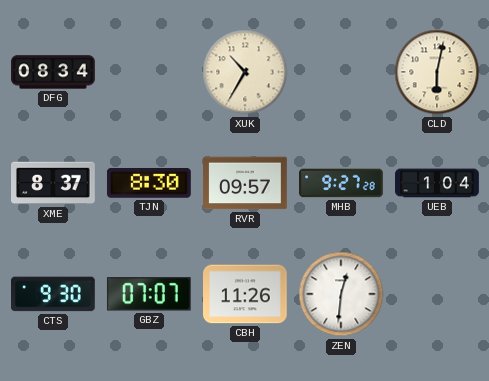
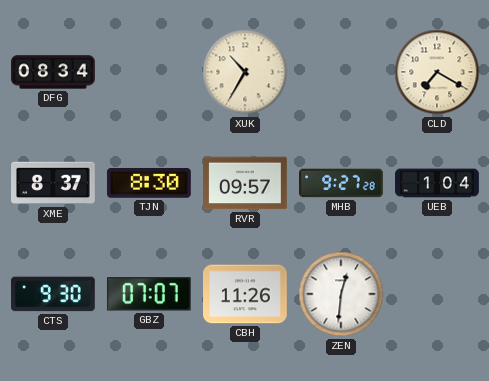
CLD: 6:02 -> 7:20 (437, 72)
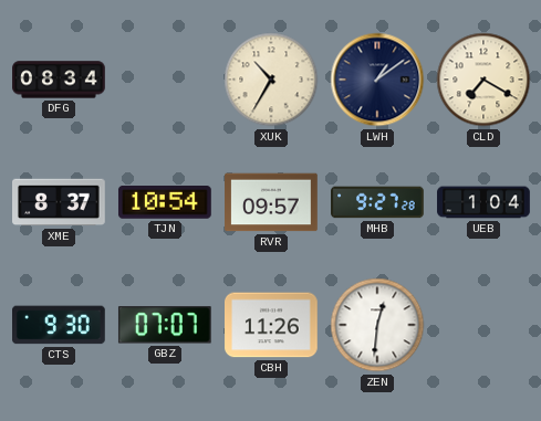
LWH: none -> 1:09 (377, 80)
TJN: 8:30 -> 10:54 (165, 203)
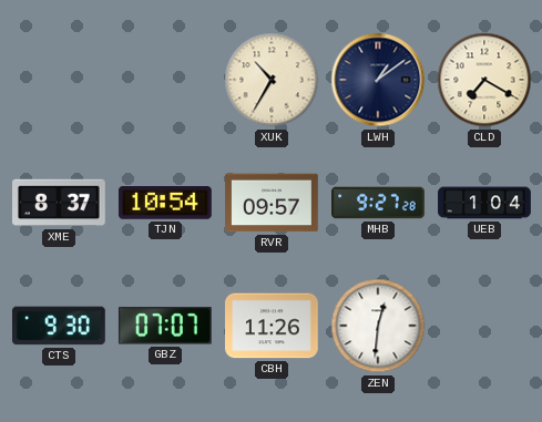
DFG: 08:34 -> none (59, 80)
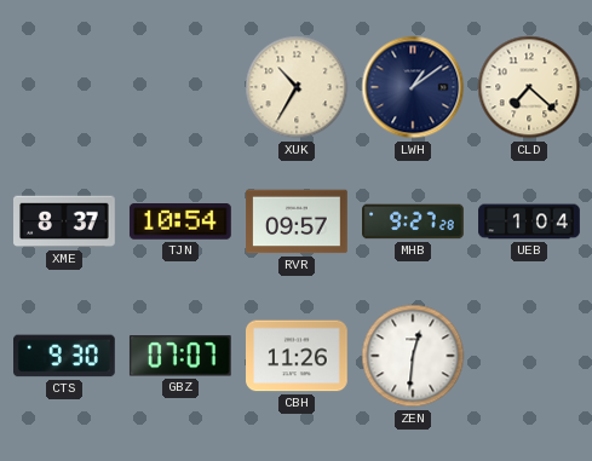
CLD: 7:20 -> 7:22 (529, 87)
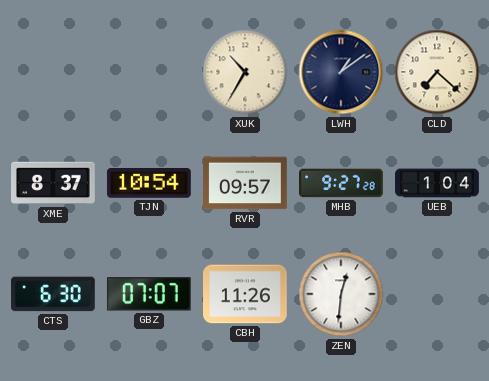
CTS: 9:30 -> 6:30 (54, 294)
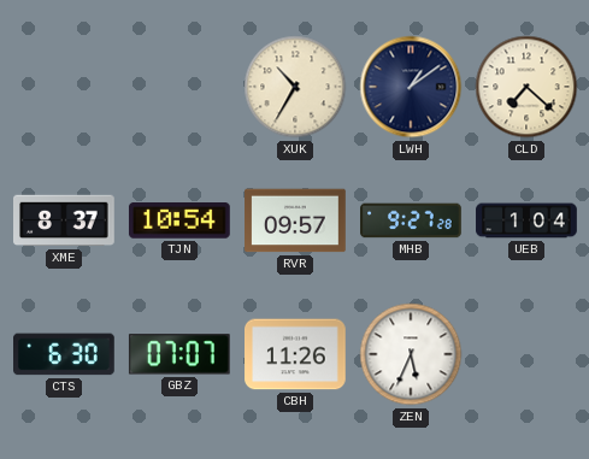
ZEN: 12:31 -> 5:34 (411, 354)
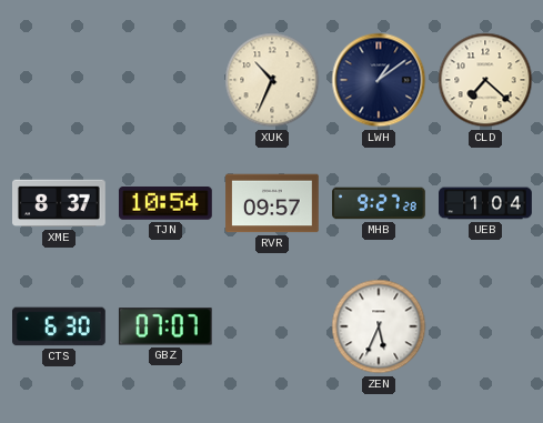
XUK: 10:35 -> 10:34 (272, 80)
CBH: 11:26 -> none (296, 354)
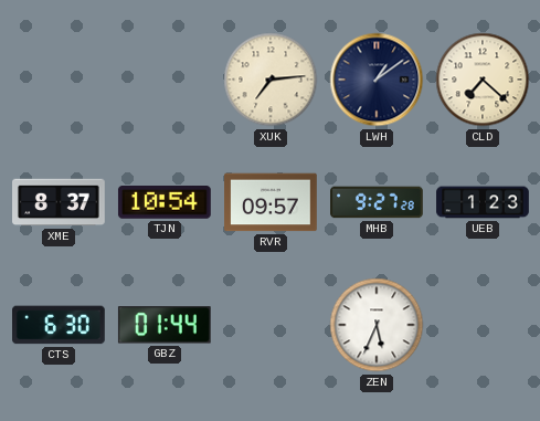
XUK: 10:34 -> 7:14 (271, 80)
UEB: 1:04 -> 1:23 (483, 202)
GBZ: 07:07 -> 01:44 (165, 325)
